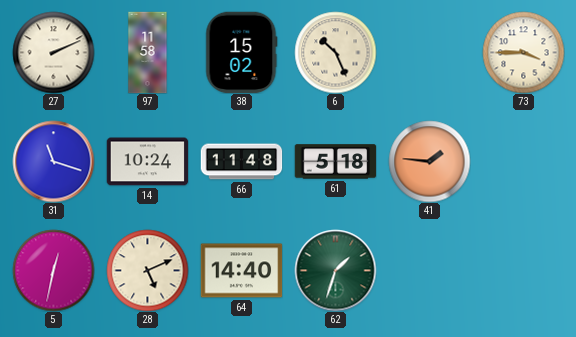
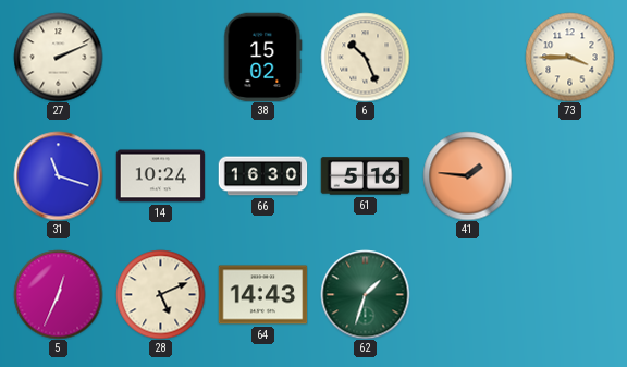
97: 11:58 -> none (148, 52)
66: 11:48 -> 16:30 (262, 176)
61: 5:18 -> 5:16 (365, 176)
5: 12:32 -> 12:34 (58, 294)
64: 14:40 -> 14:43 (262, 295)
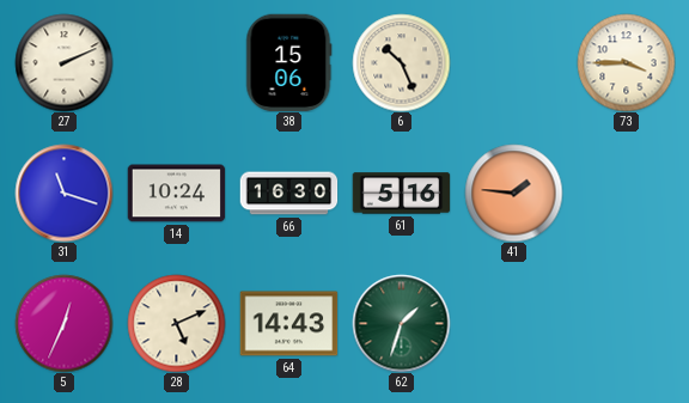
38: 15:02 -> 15:06 (289, 62)
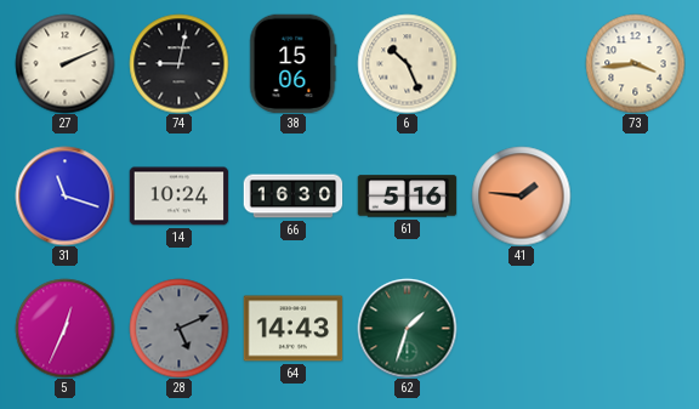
74: none -> 9:02 (178, 63)
73: 3:45 -> 3:44 (635, 63)
28 dial: cream -> grey (178, 328)
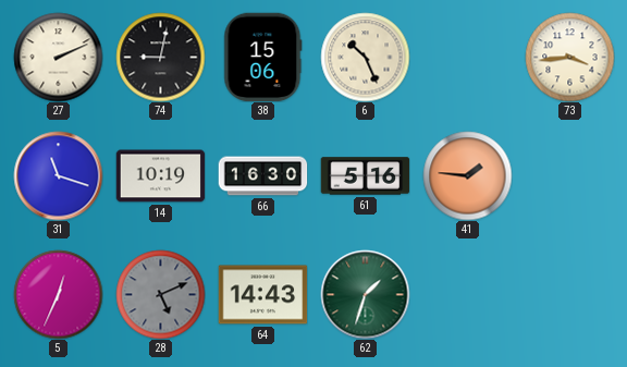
14: 10:24 -> 10:19 (160, 176)
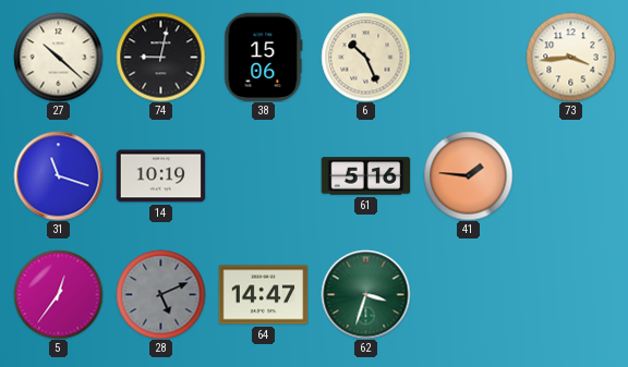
27: 2:11 -> 10:22 (58, 57)
66: 16:30 -> none (262, 176)
5: 12:34 -> 12:36 (58, 294)
64: 14:43 -> 14:47 (263, 295)
62: 1:33 -> 3:33 (365, 294)
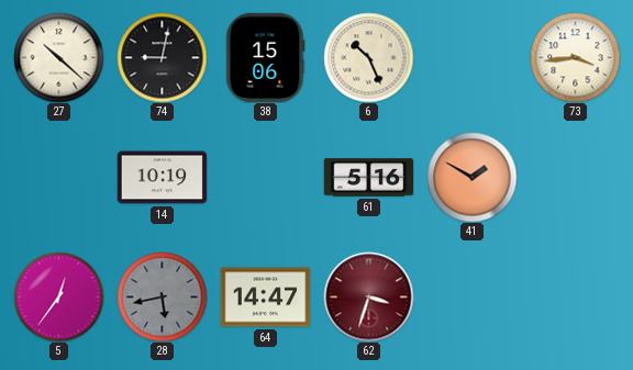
31: 11:18 -> none (58, 175)
41: 1:46 -> 1:50 (471, 177)
28: 5:11 -> 5:43 (162, 296)
62 dial: green -> burgundy (368, 296)
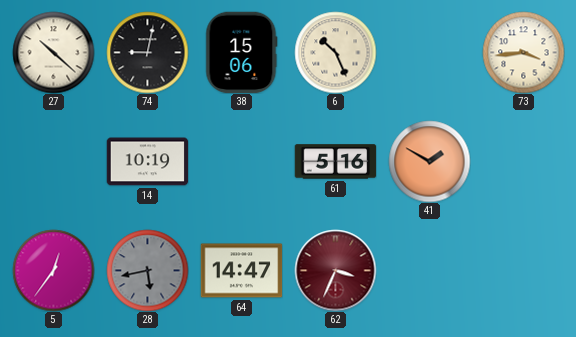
62: 3:33 -> 3:34 (335, 270)
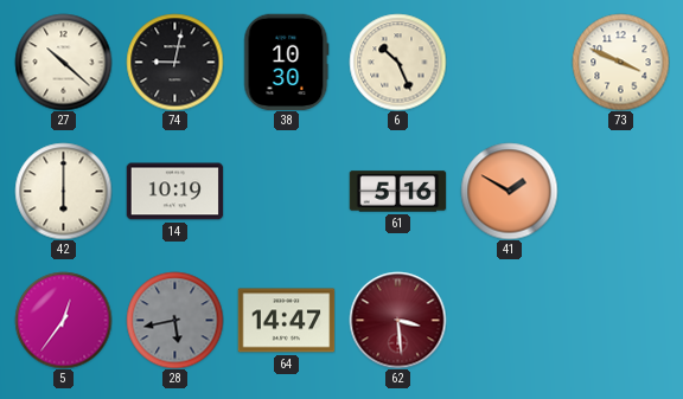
38: 15:06 -> 10:30 (287, 62)
73: 3:44 -> 3:49 (620, 62)
42: none -> 6:00 (63, 191)
62: 3:34 -> 3:29 (397, 320)
